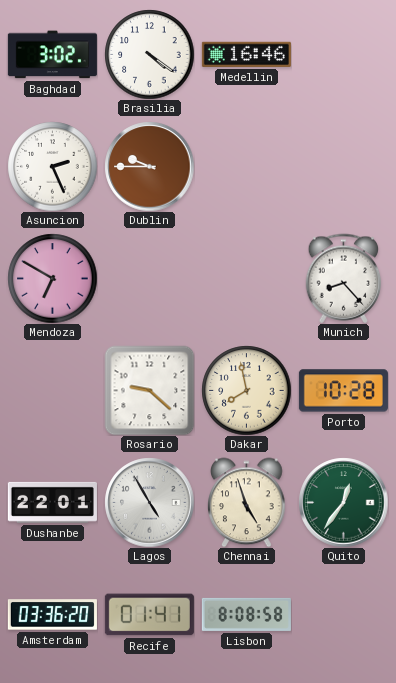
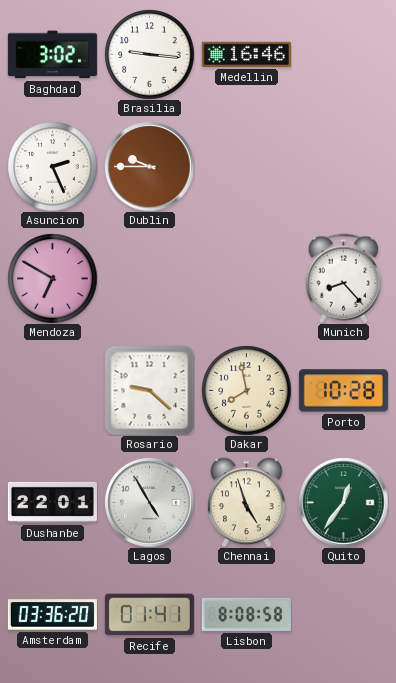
Brasilia: 4:21 -> 9:16 (149, 54)
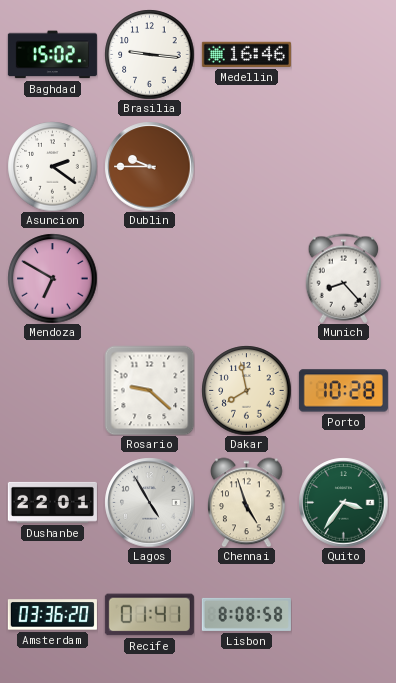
Baghdad: 3:02 -> 15:02 (52, 55)
Asuncion: 2:26 -> 2:21 (52, 166)
Quito: 12:36 -> 3:36 (343, 502)
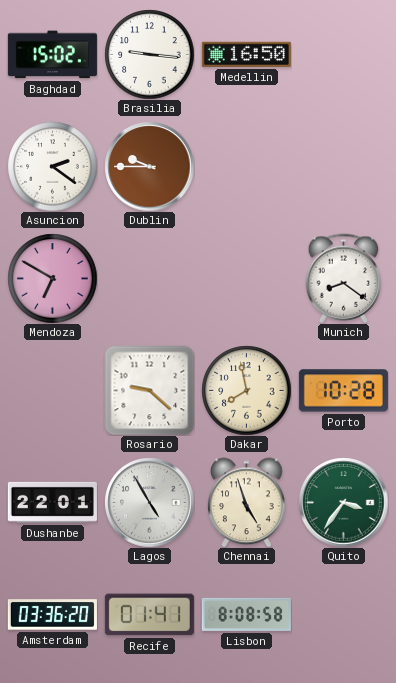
Medellin: 16:46 -> 16:50 (246, 54)
Munich: 8:23 -> 8:21 (344, 278)
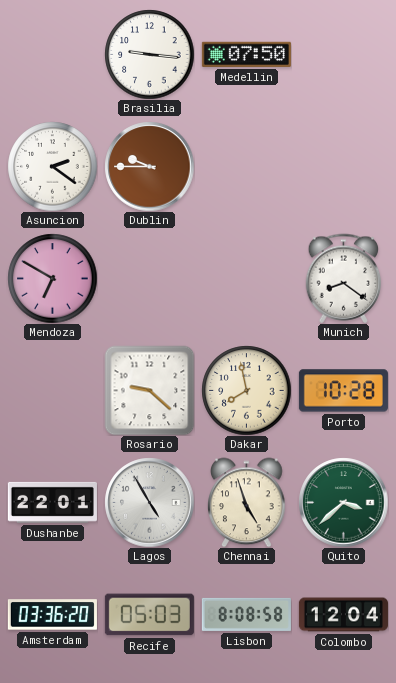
Baghdad: 15:02 -> none (52, 55)
Medellin: 16:50 -> 07:50 (246, 54)
Quito: 3:36 -> 3:38 (343, 502)
Recife: 01:41 -> 05:03 (149, 615)
Colombo: none -> 12:04 (343, 615)
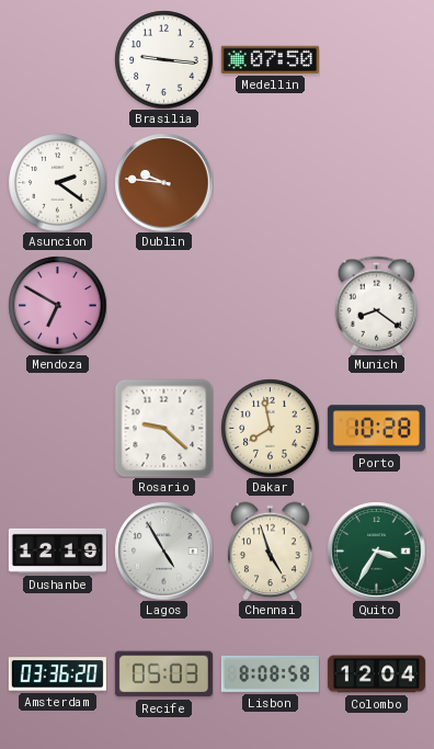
Dublin: 9:45 -> 9:46 (163, 182)
Dushanbe: 22:01 -> 12:19 (57, 551)
Quito: 3:38 -> 3:35 (376, 551)
